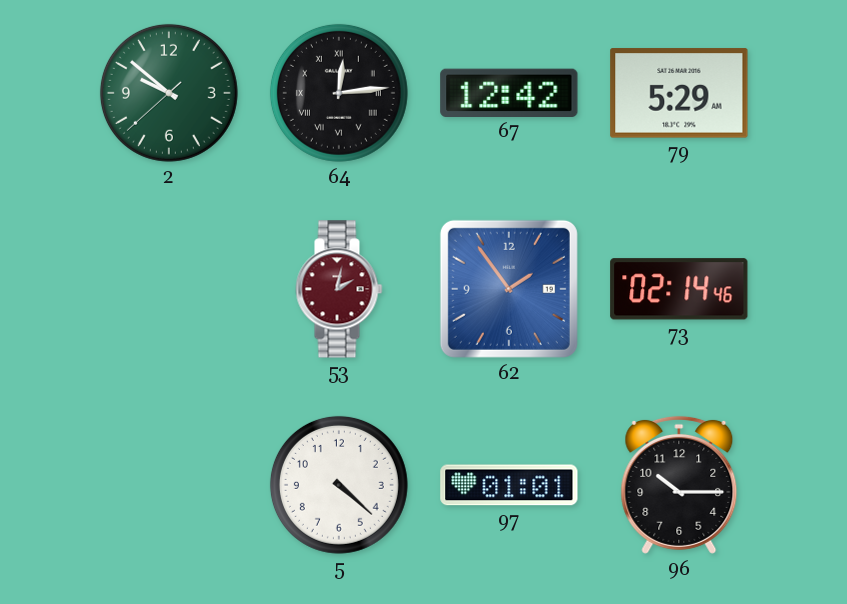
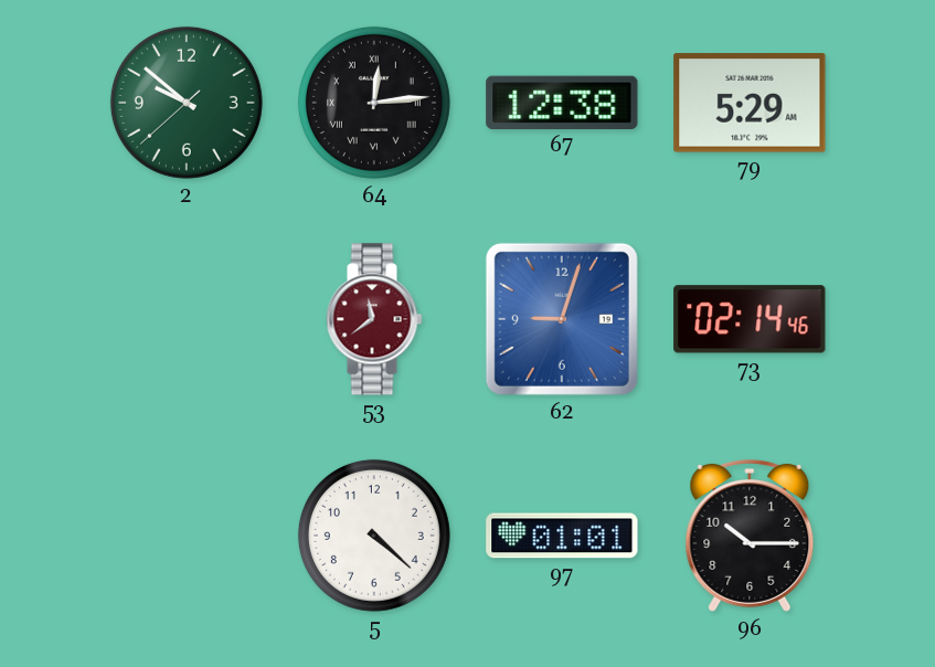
67: 12:42 -> 12:38 (562, 102)
53: 2:02 -> 11:39 (374, 319)
62: 1:54 -> 9:03 (562, 319)
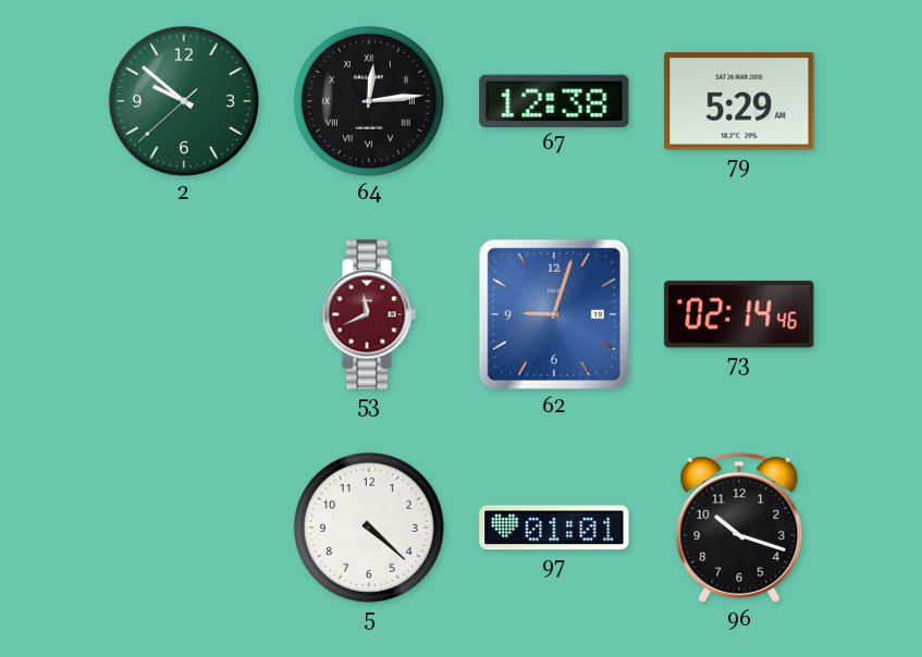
53: 11:39 -> 11:41 (369, 314)
96: 10:15 -> 10:18 (739, 528)
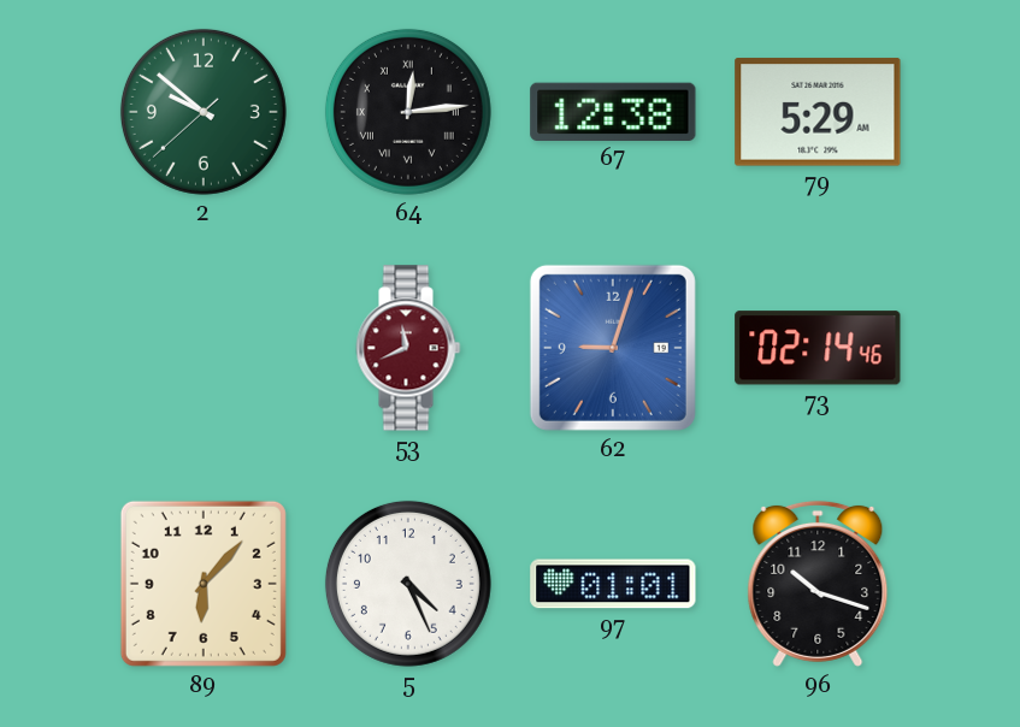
89: none -> 6:07 (204, 584)
5: 4:22 -> 4:26 (408, 584)
